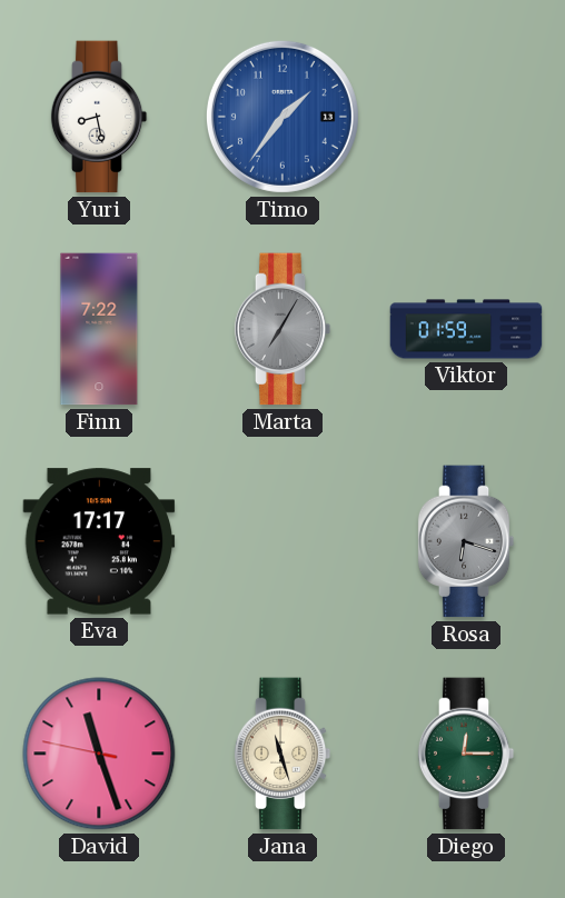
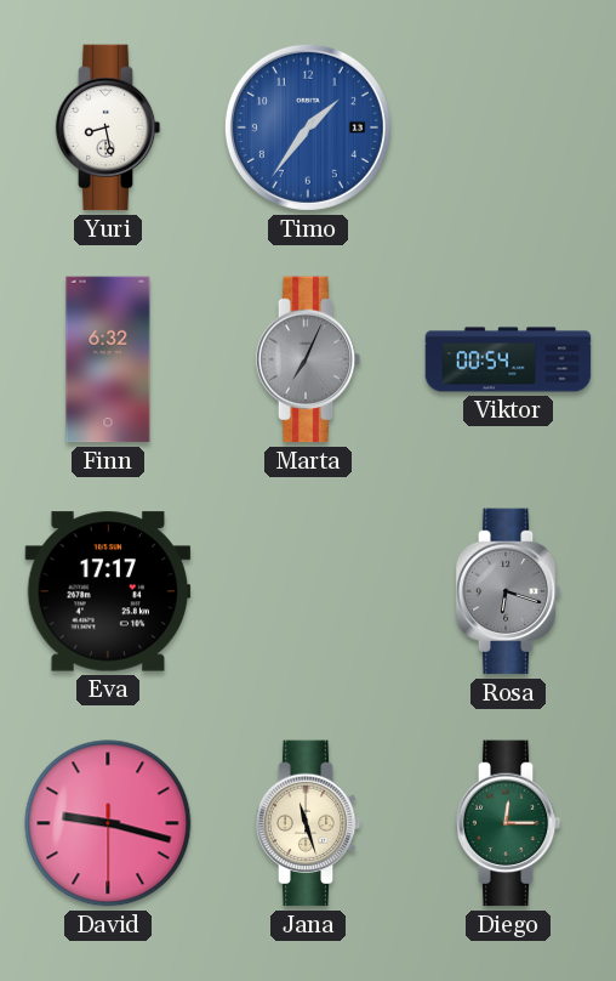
Finn: 7:22 -> 6:32 (108, 359)
Marta: 7:05 -> 7:04 (308, 359)
Viktor: 01:59 -> 00:54 (508, 359)
David: 11:26 -> 9:17 (108, 823)
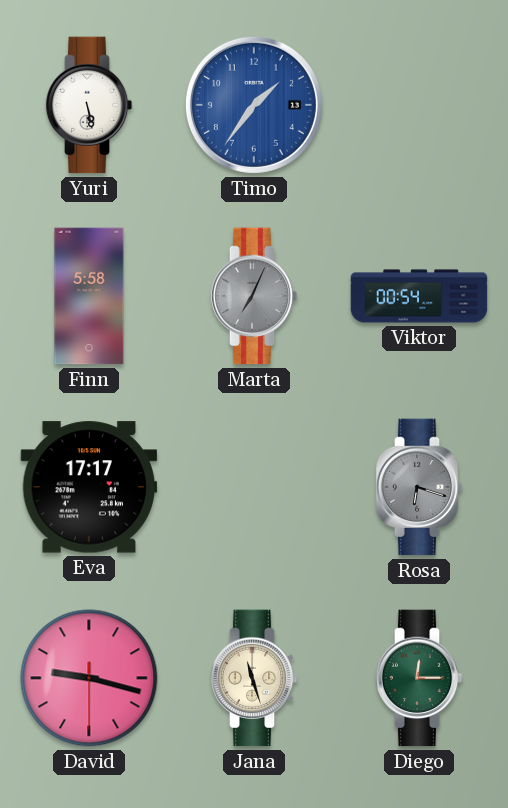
Yuri: 8:28 -> 5:28 (89, 105)
Finn: 6:32 -> 5:58 (89, 296)
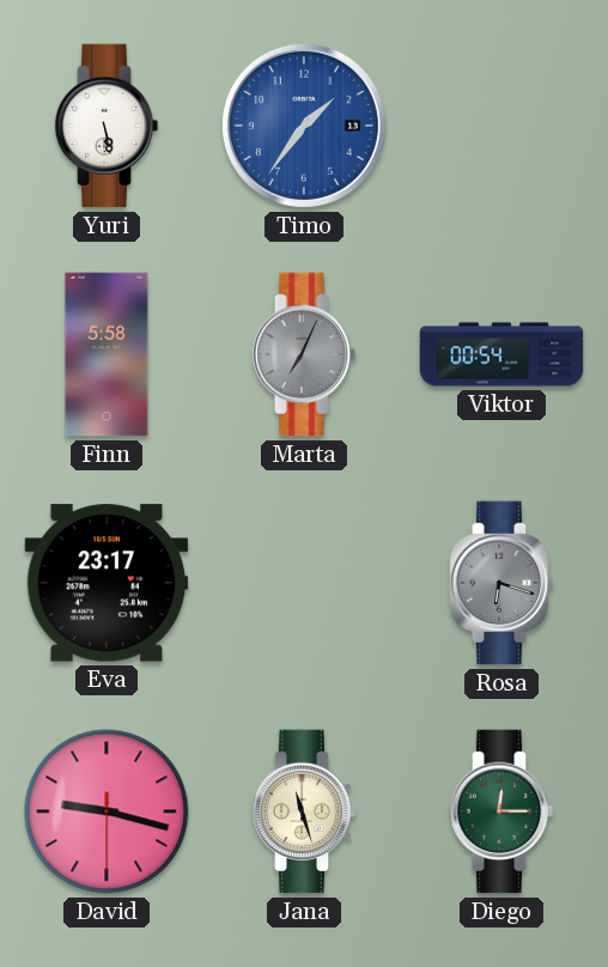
Eva: 17:17 -> 23:17 (107, 583)
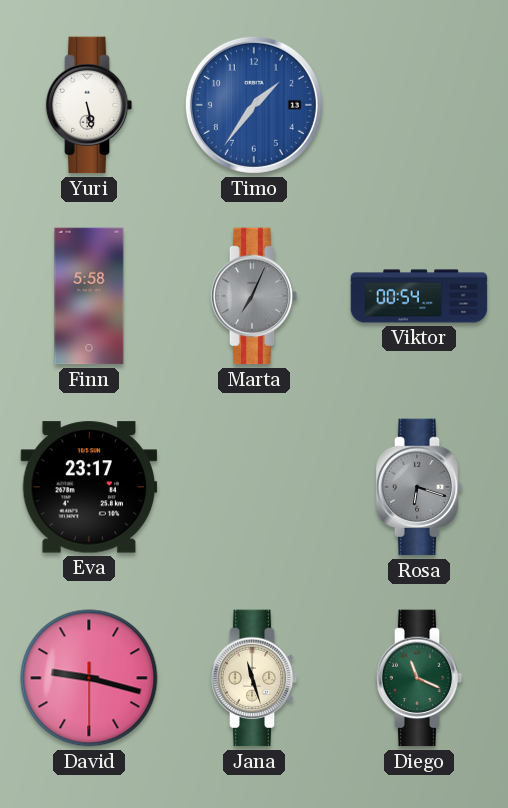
Diego: 12:15 -> 11:19 (419, 678)
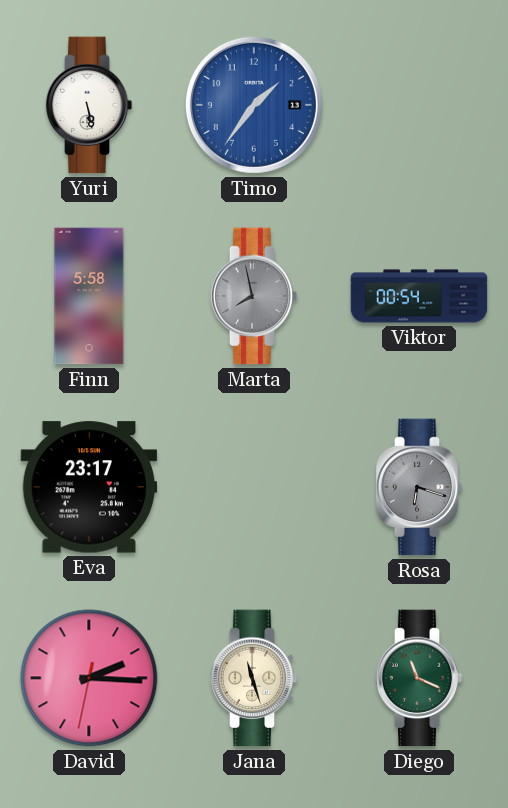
Marta: 7:04 -> 7:58 (254, 296)
David: 9:17 -> 2:15 (89, 678)
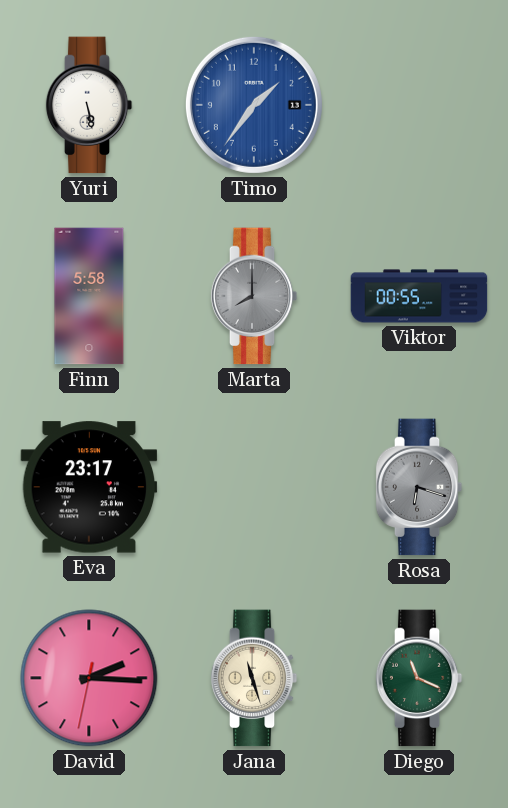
Marta: 7:58 -> 8:00 (254, 296)
Viktor: 00:54 -> 00:55 (419, 296)
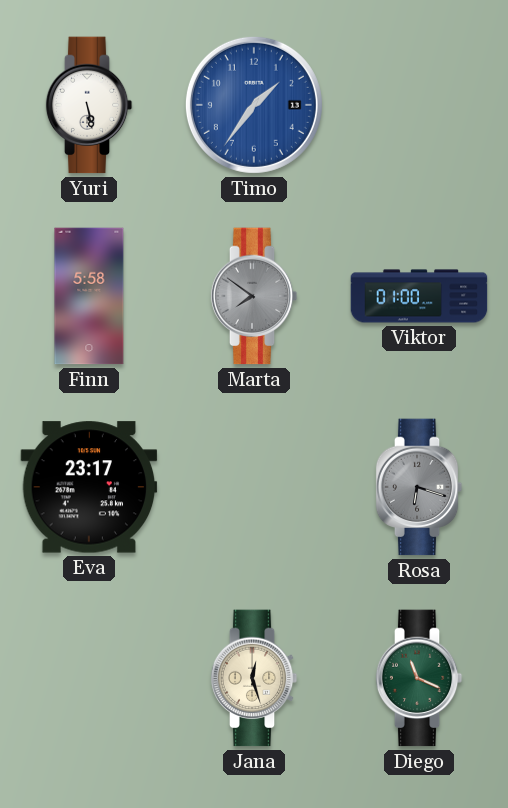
Marta: 8:00 -> 7:51 (254, 296)
Viktor: 00:55 -> 01:00 (419, 296)
David: 2:15 -> none (89, 678)
Jana: 11:27 -> 12:27 (254, 678)
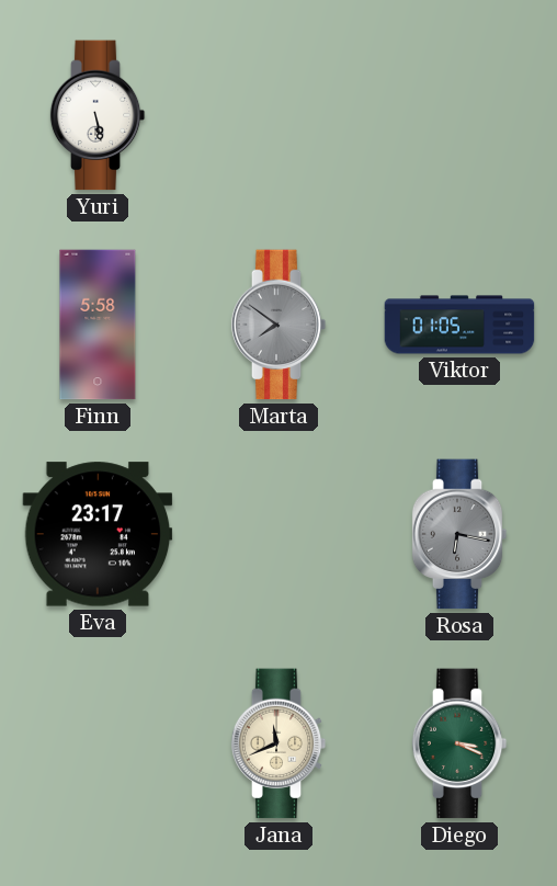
Timo: 1:36 -> none (254, 105)
Viktor: 01:00 -> 01:05 (459, 325)
Rosa: 6:18 -> 6:17 (459, 534)
Jana: 12:27 -> 11:41 (278, 743)
Diego: 11:19 -> 3:19 (459, 743)
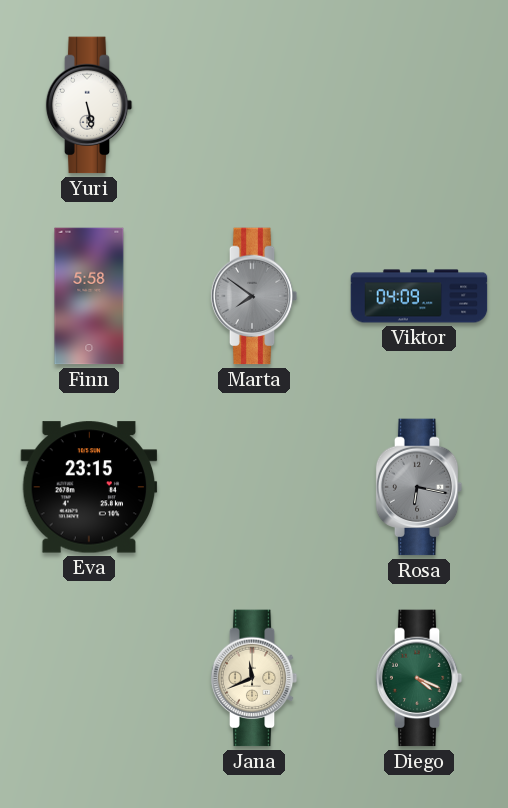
Viktor: 01:05 -> 04:09 (419, 296)
Eva: 23:17 -> 23:15 (89, 487)
Diego: 3:19 -> 4:19 (419, 678)
